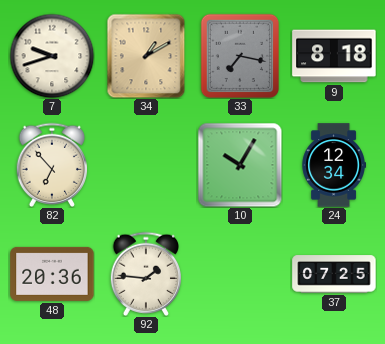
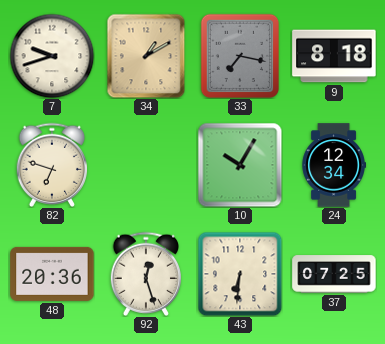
82: 6:53 -> 6:48 (51, 165)
92: 1:46 -> 12:27 (145, 274)
43: none -> 6:31 (240, 274)
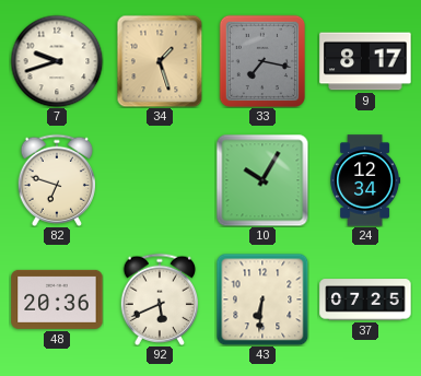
34: 1:10 -> 1:27 (160, 61)
9: 8:18 -> 8:17 (365, 61)
92: 12:27 -> 5:41 (159, 299)
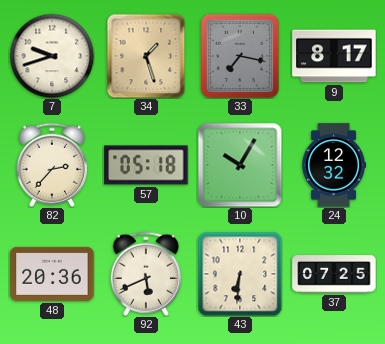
82: 6:48 -> 2:37 (51, 165)
57: none -> 05:18 (146, 165)
24: 12:34 -> 12:32 (333, 165)
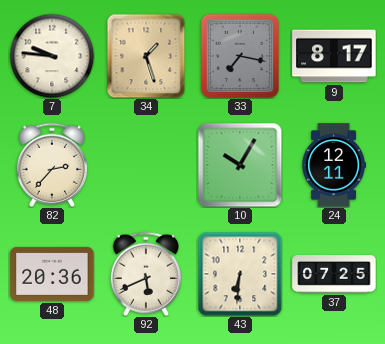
7: 9:42 -> 9:46 (52, 56)
57: 05:18 -> none (146, 165)
24: 12:32 -> 12:11 (333, 165)
